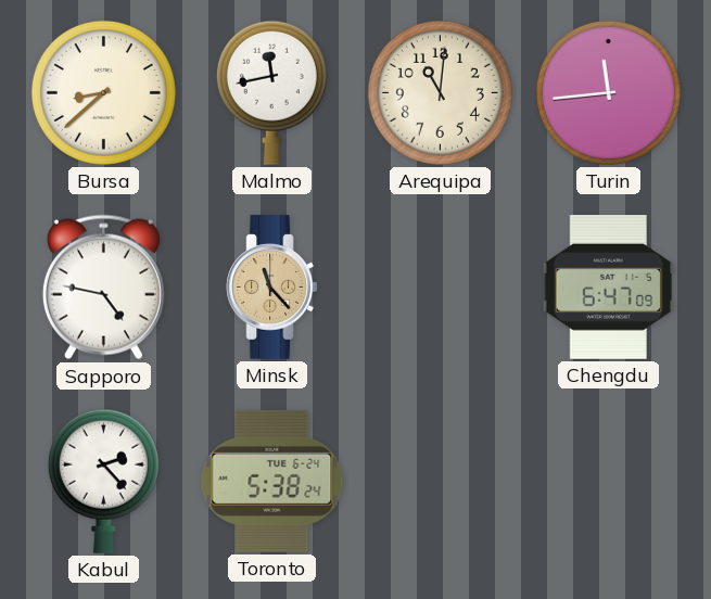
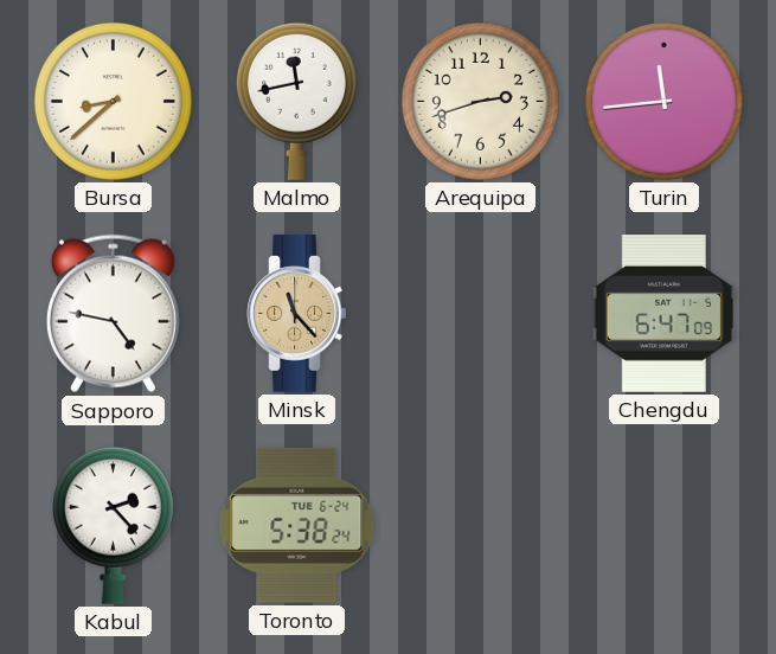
Arequipa: 11:01 -> 2:42 (480, 101)
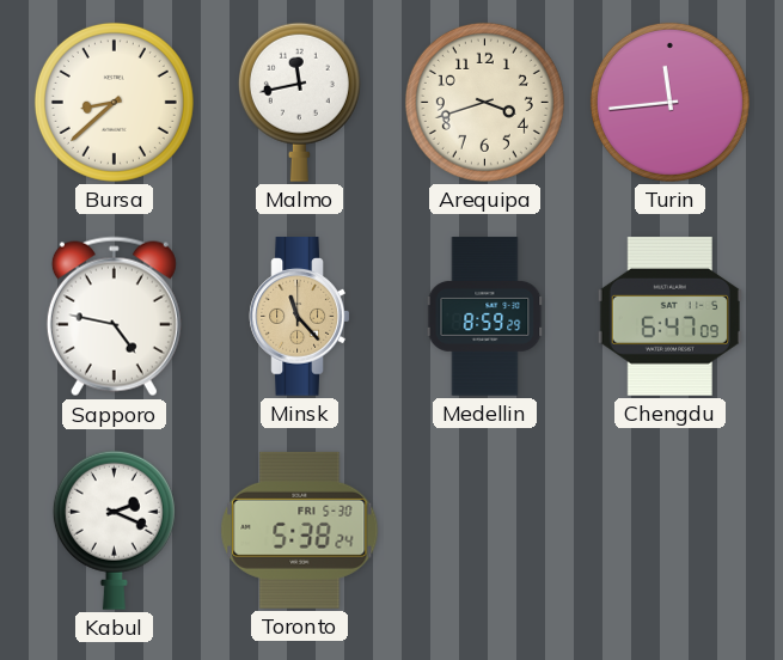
Arequipa: 2:42 -> 3:42 (484, 102)
Medellin: none -> 8:59 (485, 317)
Kabul: 2:23 -> 2:19 (114, 530)
Toronto date: TUE 6-24 -> FRI 5-30 (300, 530)
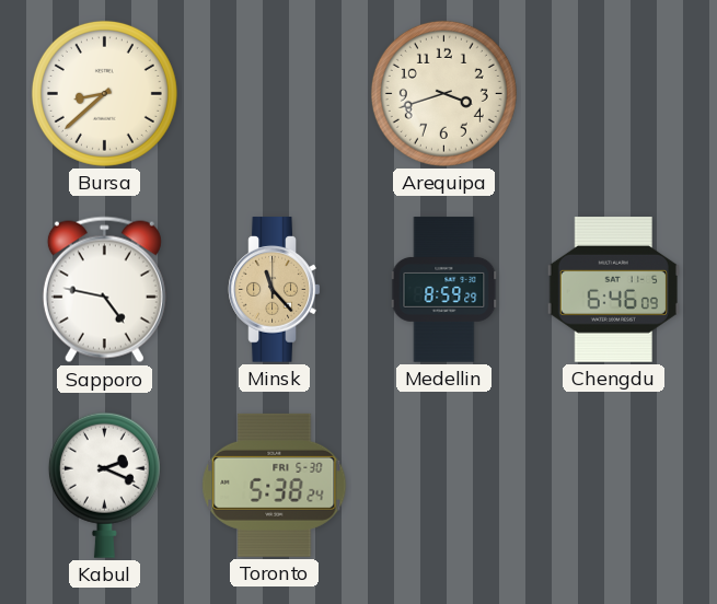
Malmo: 11:43 -> none (299, 102)
Turin: 11:44 -> none (669, 102)
Chengdu: 6:47 -> 6:46 (613, 290)
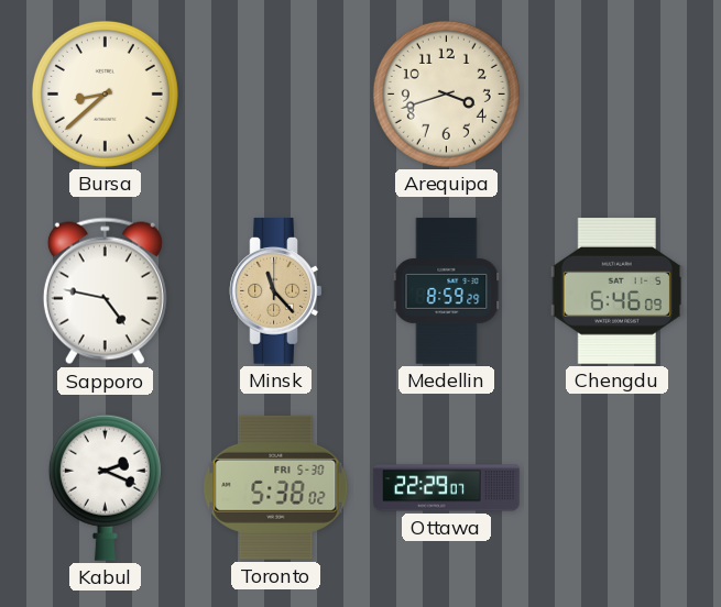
Toronto: 5:38:24 -> 5:38:02 (276, 487)
Ottawa: none -> 22:29 (447, 488)
